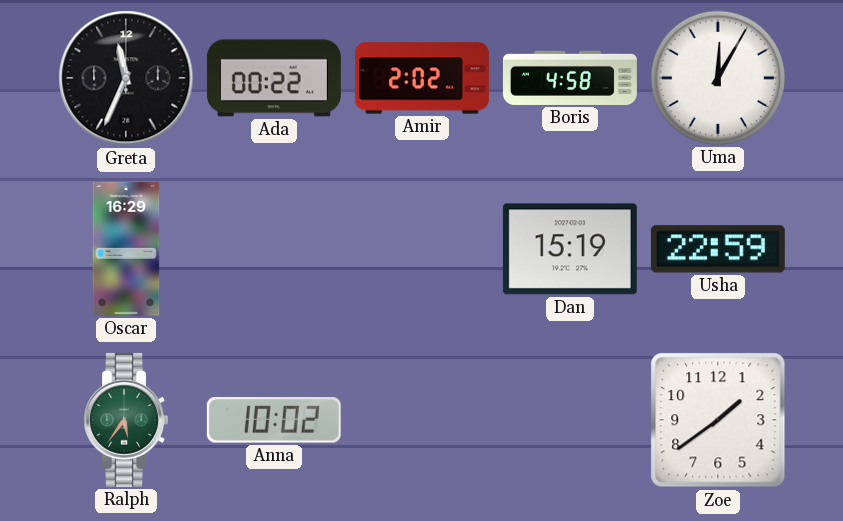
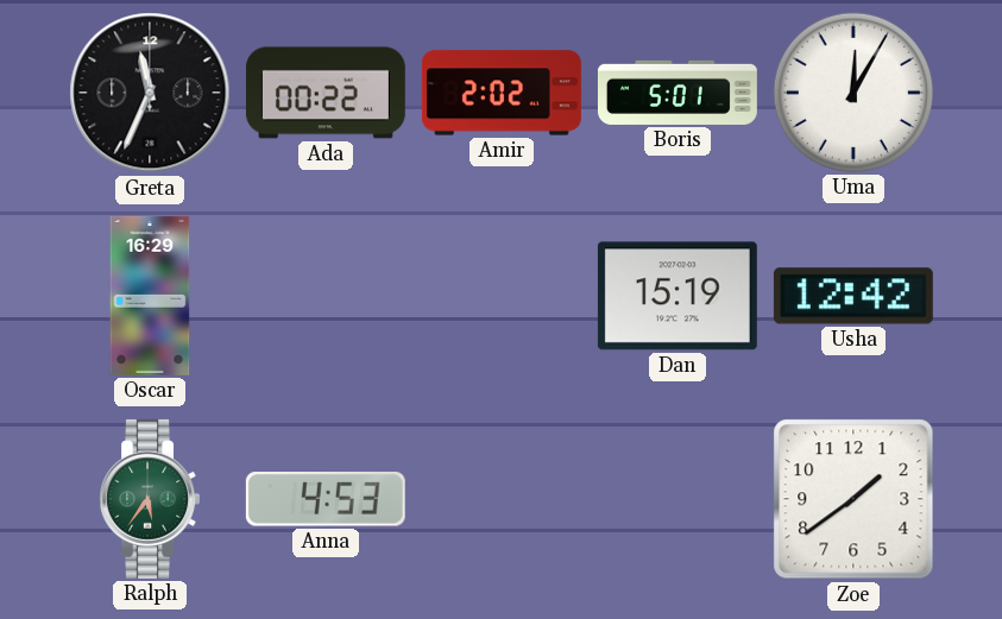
Boris: 4:58 -> 5:01 (678, 93)
Usha: 22:59 -> 12:42 (853, 296)
Anna: 10:02 -> 4:53 (326, 500)
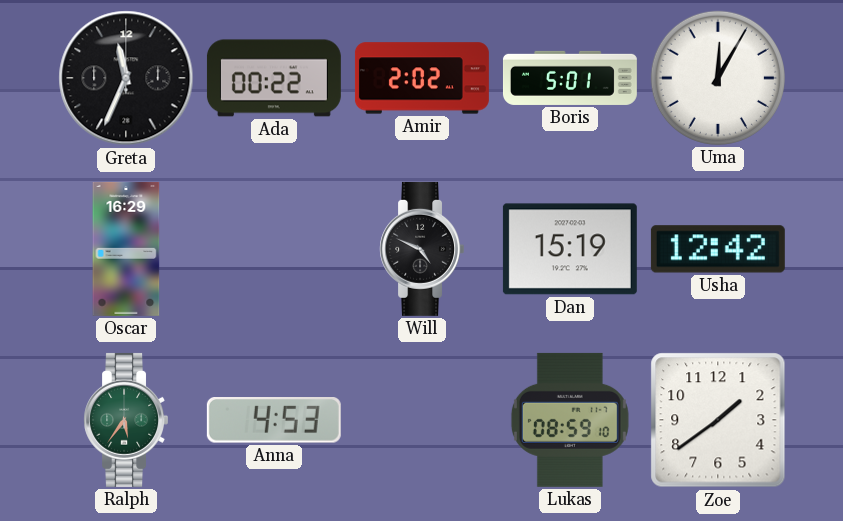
Will: none -> 4:49 (421, 249)
Lukas: none -> 08:59 (570, 420)
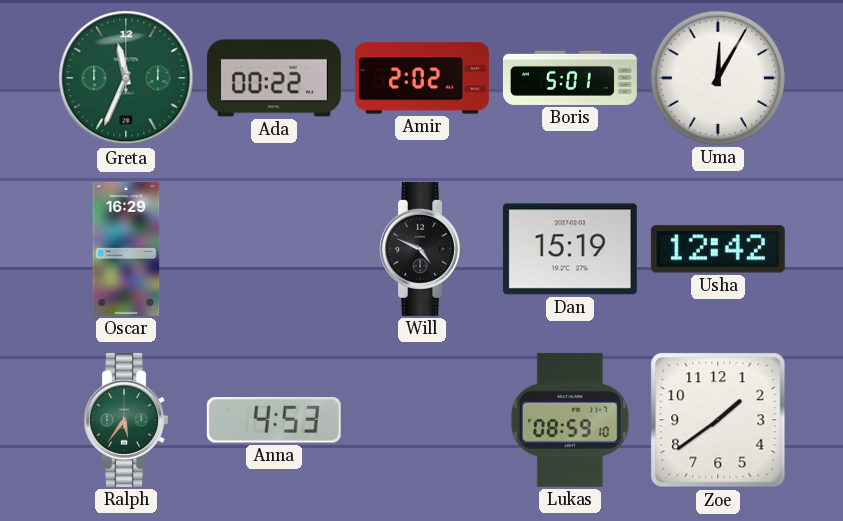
Greta dial: black -> green (126, 78)
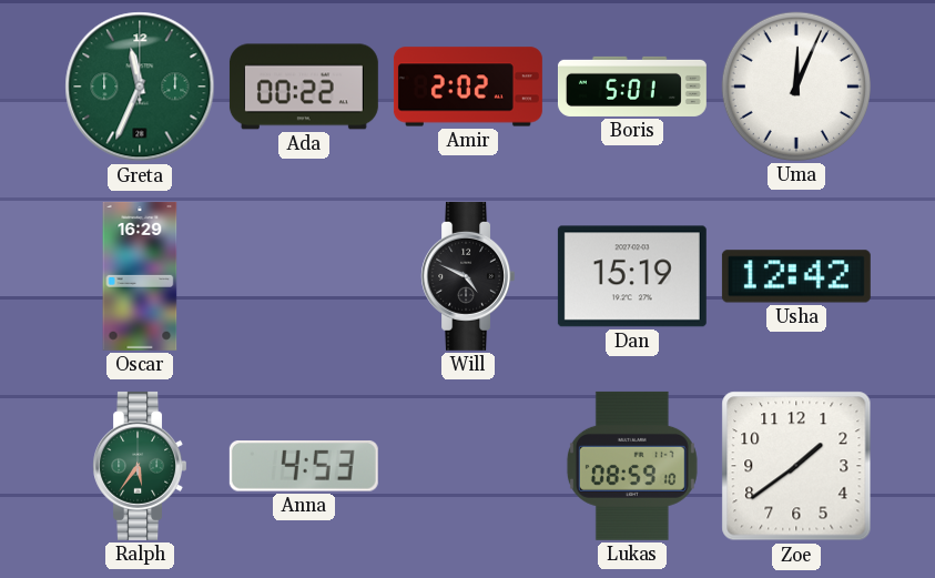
Uma: 12:05 -> 12:04 (796, 87)
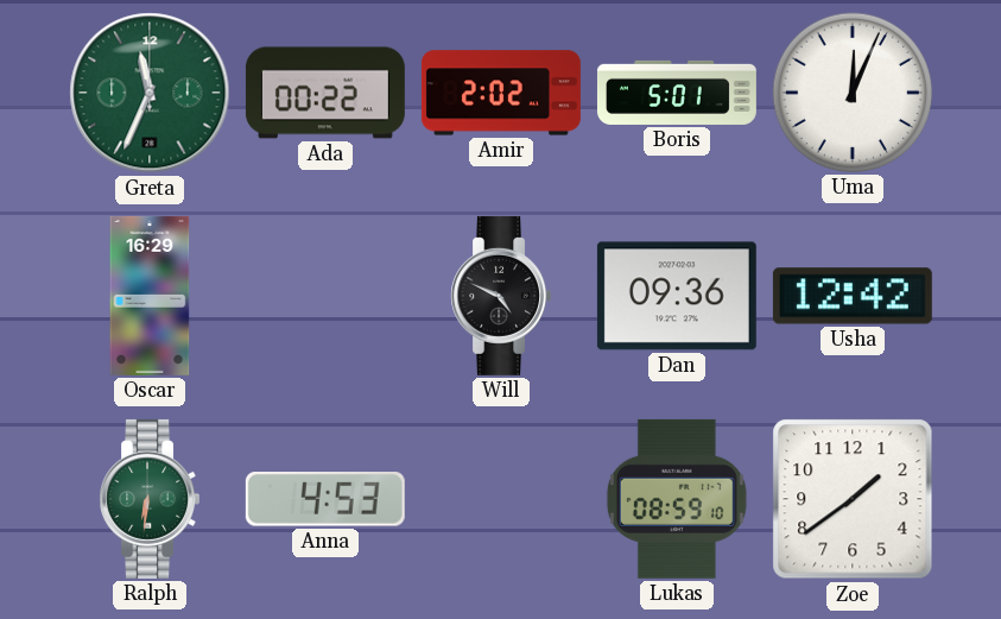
Dan: 15:19 -> 09:36 (677, 296)
Ralph: 5:36 -> 6:31 (148, 499)
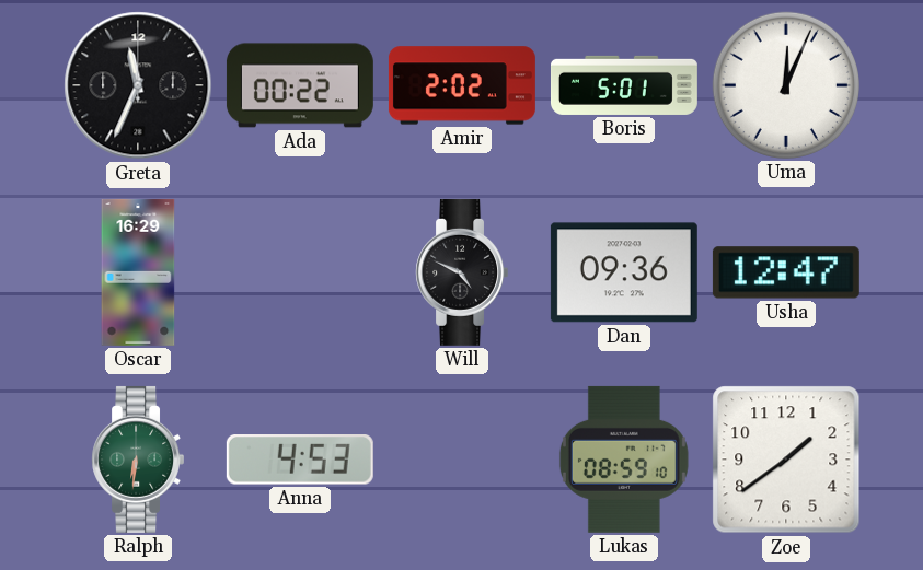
Greta dial: green -> black (138, 85)
Usha: 12:42 -> 12:47 (786, 272)
